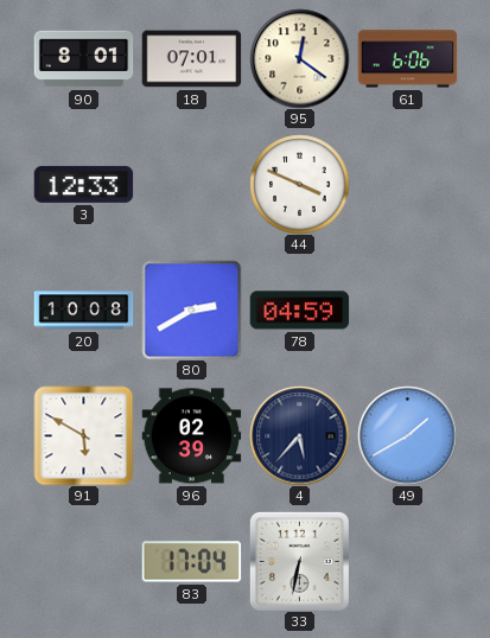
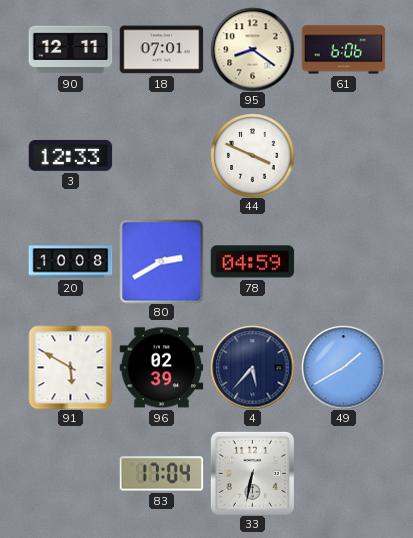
90: 8:01 -> 12:11 (70, 50)
95: 12:21 -> 8:21 (252, 49)
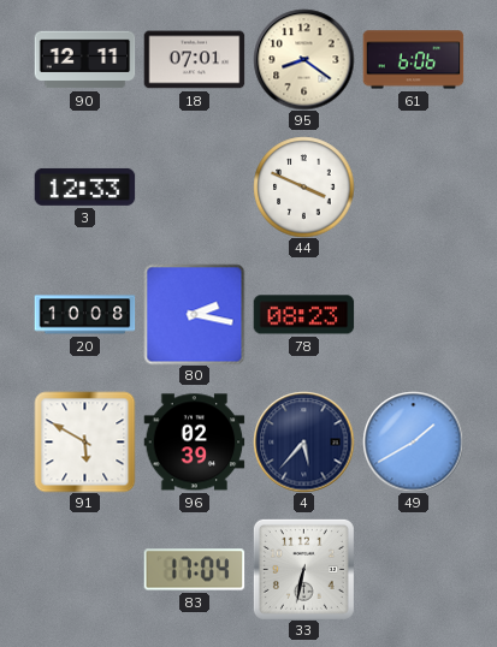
80: 2:40 -> 2:17 (194, 314)
78: 04:59 -> 08:23 (303, 315)
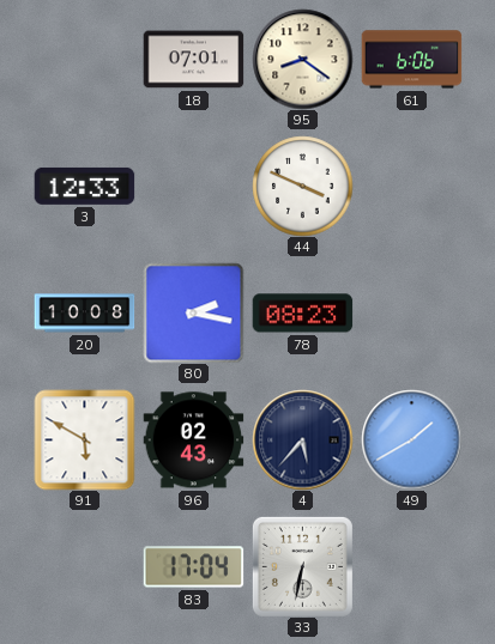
90: 12:11 -> none (84, 60)
96: 02:39 -> 02:43 (193, 441)
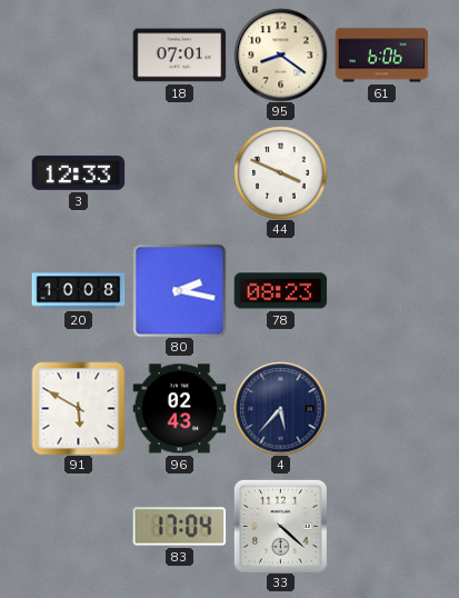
49: 1:40 -> none (411, 439)
33: 6:32 -> 4:22 (280, 526)
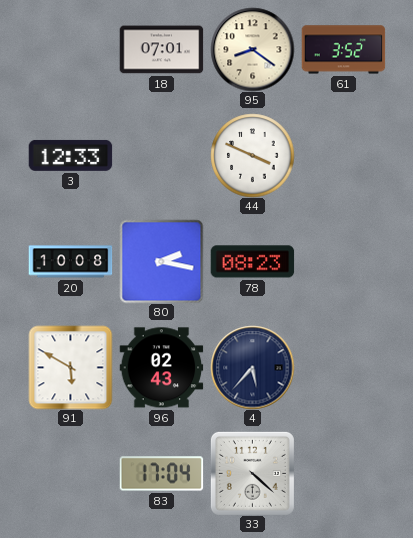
61: 6:06 -> 3:52 (343, 50)
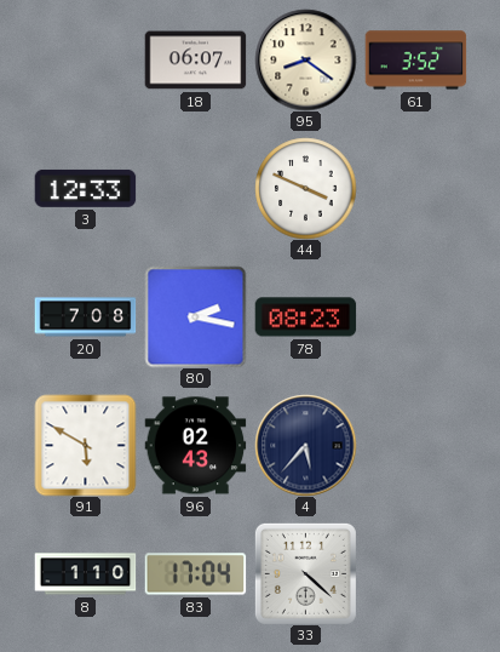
18: 07:01 -> 06:07 (195, 61)
20: 10:08 -> 7:08 (85, 318)
8: none -> 1:10 (85, 574)
